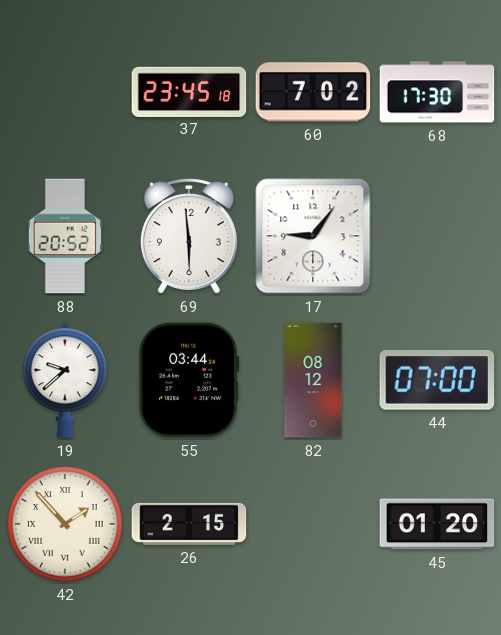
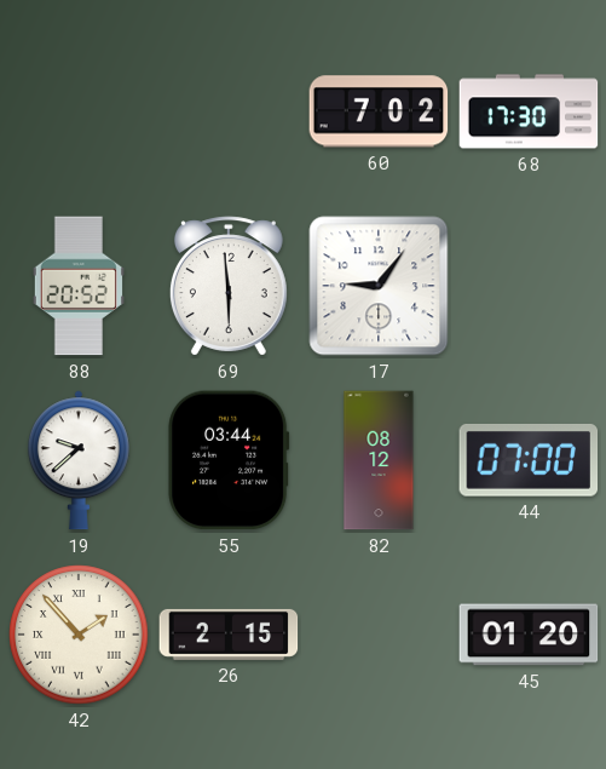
37: 23:45 -> none (189, 91)
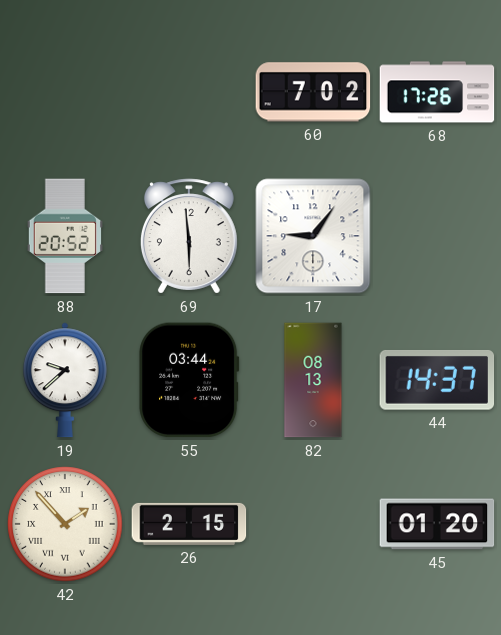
68: 17:30 -> 17:26 (437, 92)
82: 08:12 -> 08:13 (313, 380)
44: 07:00 -> 14:37 (437, 380)
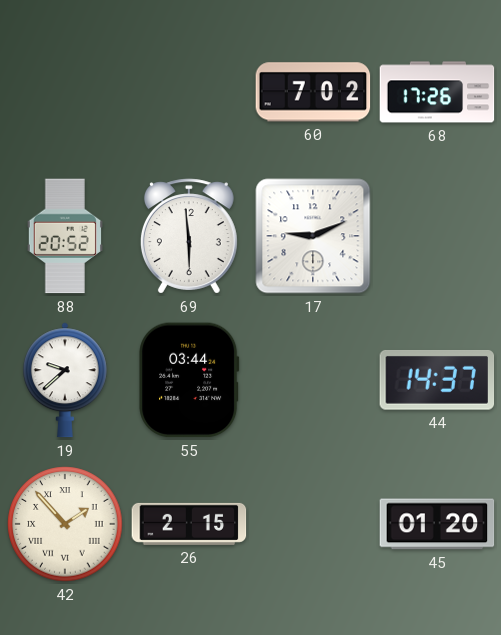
17: 9:06 -> 9:11 (313, 236)
82: 08:13 -> none (313, 380)
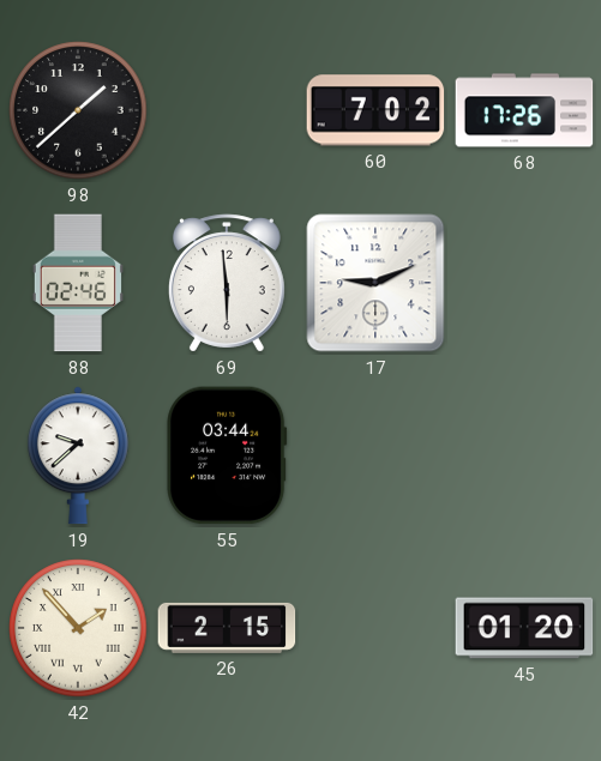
98: none -> 1:38 (78, 110)
88: 20:52 -> 02:46 (78, 283)
44: 14:37 -> none (437, 380)
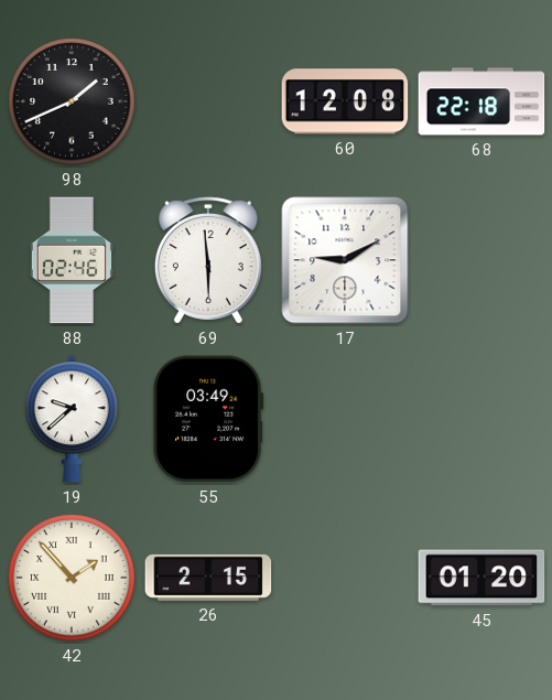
98: 1:38 -> 1:41 (72, 101)
60: 7:02 -> 12:08 (345, 101)
68: 17:26 -> 22:18 (481, 101)
17: 9:11 -> 9:10 (345, 260)
55: 03:44 -> 03:49 (208, 419)
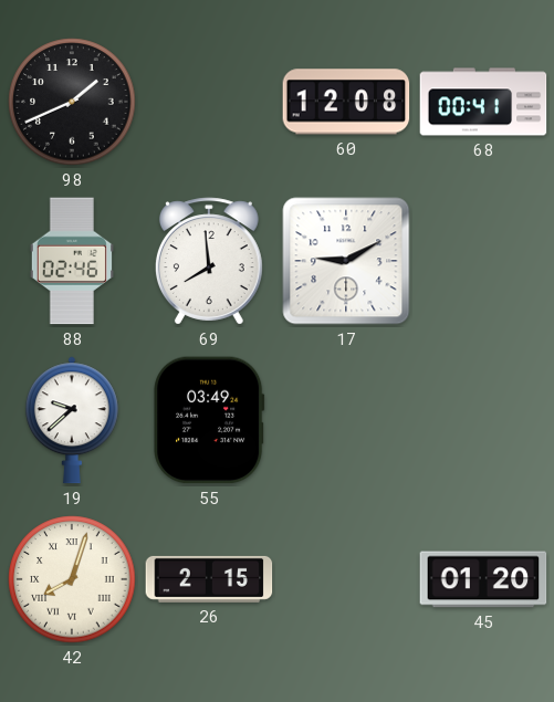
68: 22:18 -> 00:41 (483, 102)
69: 5:59 -> 7:59 (209, 261)
42: 1:53 -> 8:03 (72, 579)
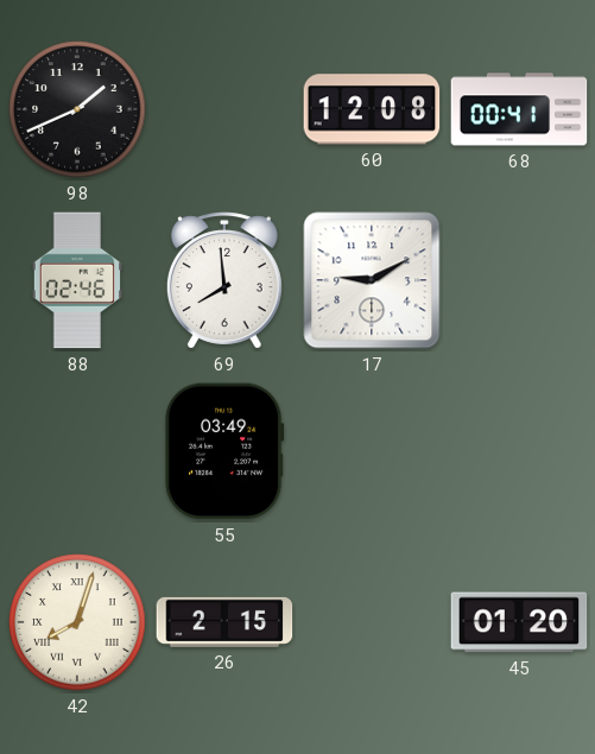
19: 9:38 -> none (72, 420)
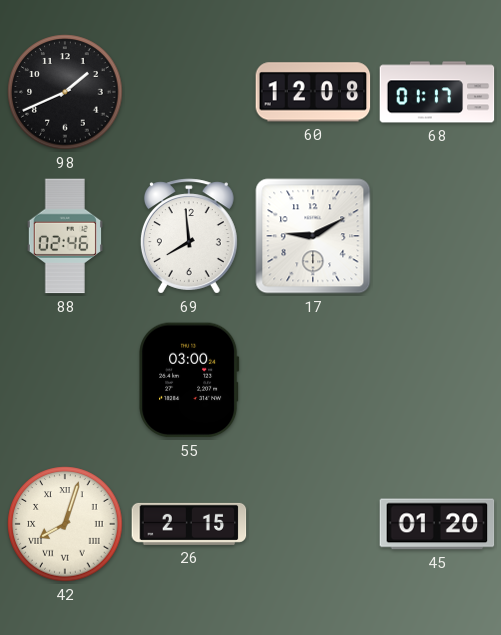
68: 00:41 -> 01:17 (437, 92)
55: 03:49 -> 03:00 (189, 380)
